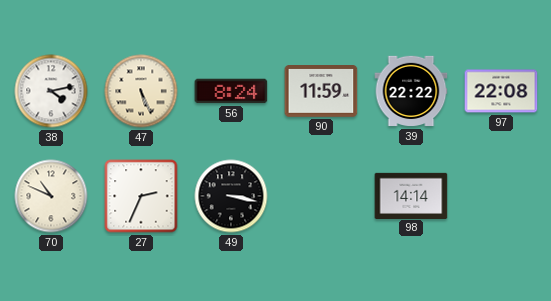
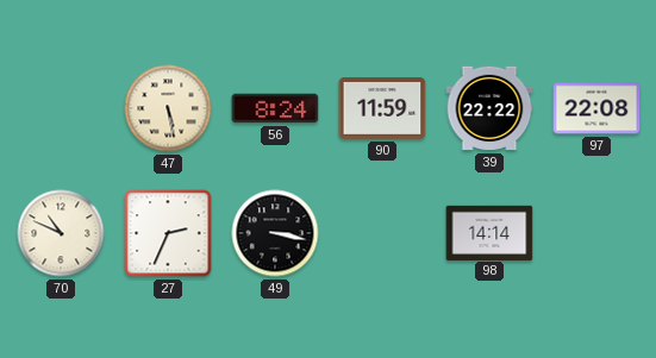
38: 4:13 -> none (51, 91)
47: 5:26 -> 5:28 (168, 108)
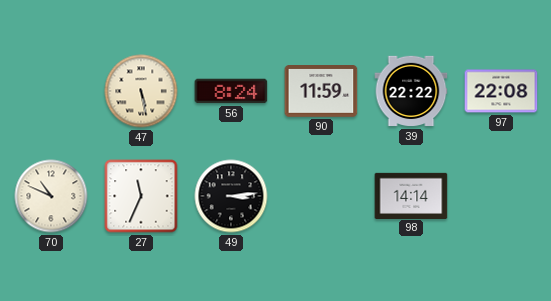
27: 2:34 -> 11:34 (141, 196)
49: 3:17 -> 3:14 (231, 196)
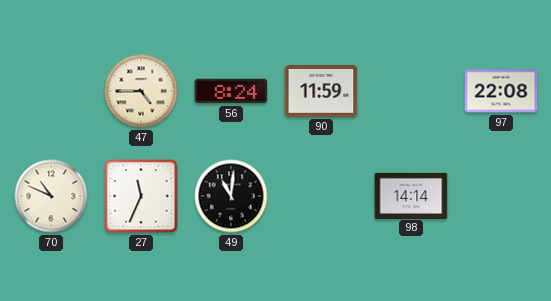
47: 5:28 -> 4:45 (141, 91)
39: 22:22 -> none (411, 91)
49: 3:14 -> 11:01 (231, 196)
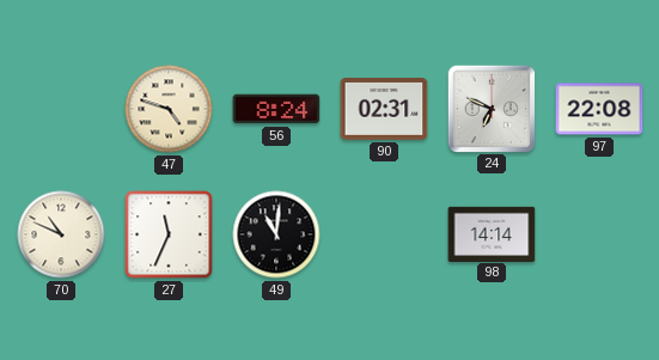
47: 4:45 -> 4:48 (169, 109)
90: 11:59 -> 02:31 (384, 110)
24: none -> 6:49 (490, 108)
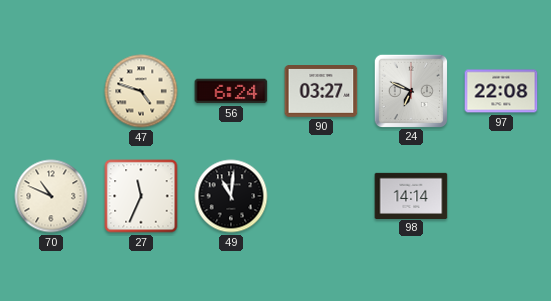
56: 8:24 -> 6:24 (231, 91)
90: 02:31 -> 03:27 (321, 92)
